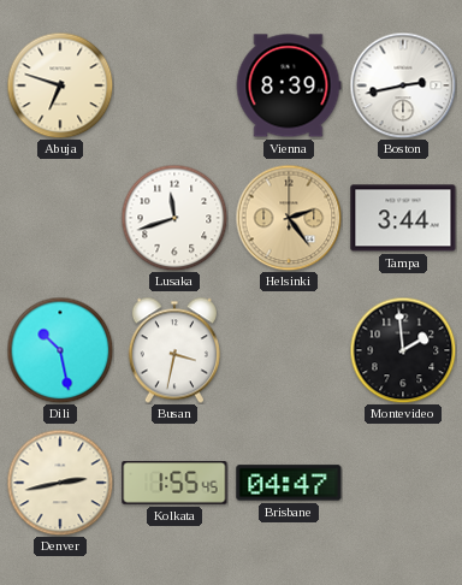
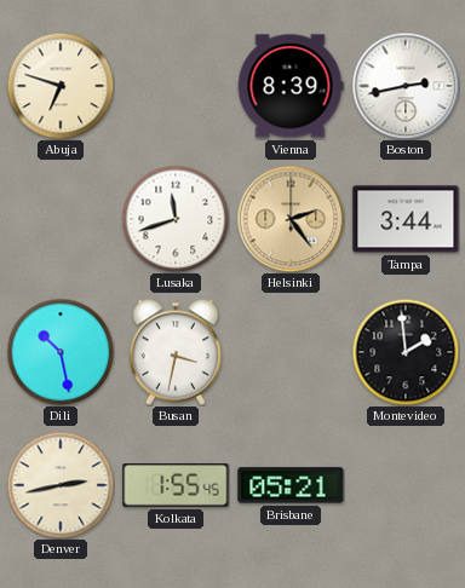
Brisbane: 04:47 -> 05:21 (291, 485)
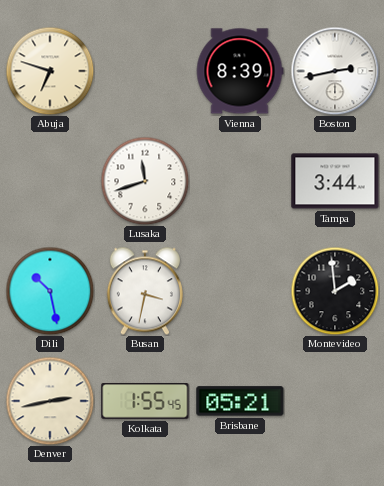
Helsinki: 2:24 -> none (291, 219)
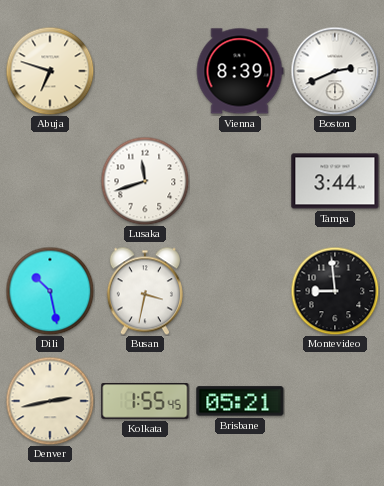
Boston: 2:43 -> 2:41 (335, 71)
Montevideo: 1:59 -> 8:59 (335, 291)
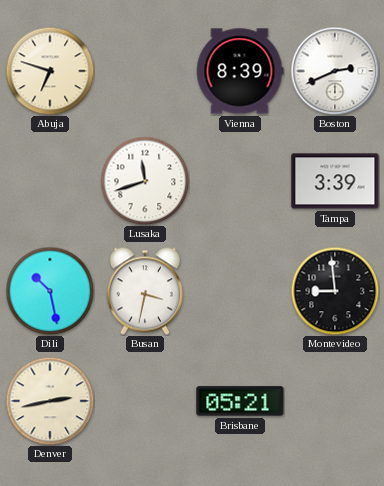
Tampa: 3:44 -> 3:39 (335, 181)
Kolkata: 1:55 -> none (145, 402)
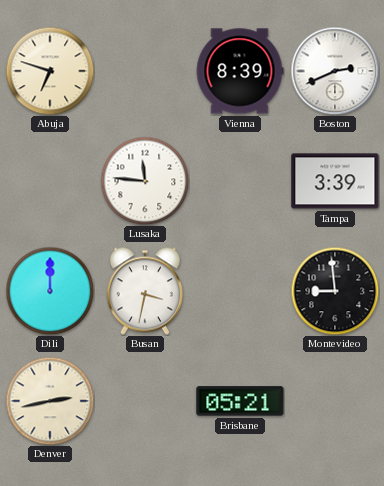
Lusaka: 11:42 -> 11:46 (145, 181)
Dili: 10:28 -> 12:00 (50, 291)
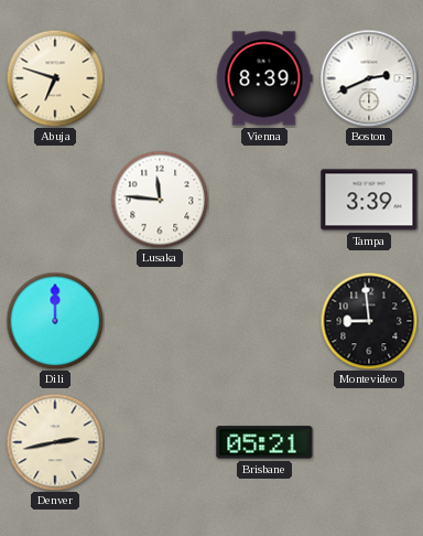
Busan: 3:32 -> none (145, 291)
